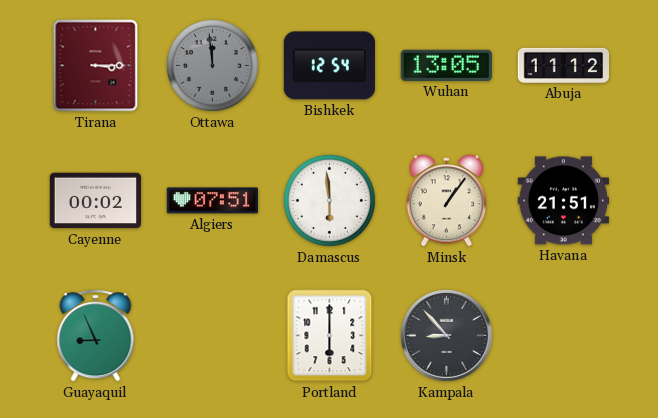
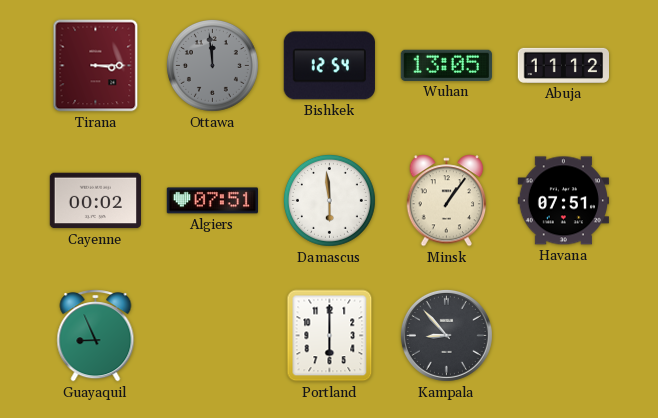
Havana: 21:51 -> 07:51 (563, 201)
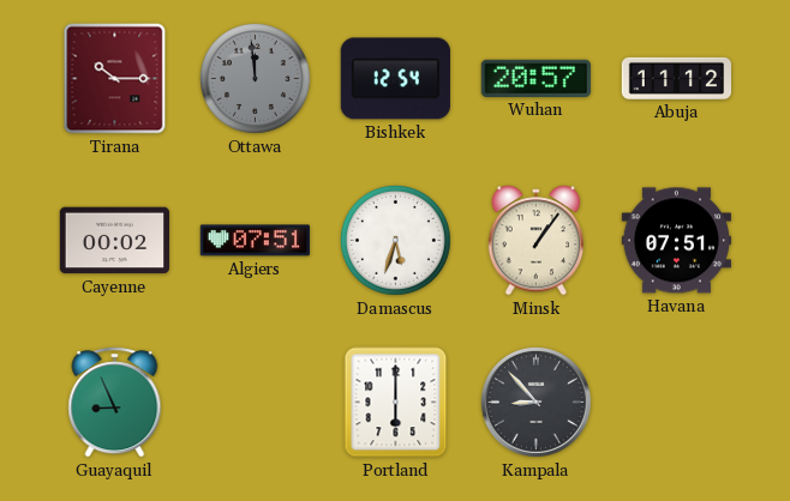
Tirana: 3:15 -> 10:15 (115, 79)
Wuhan: 13:05 -> 20:57 (535, 78)
Damascus: 5:59 -> 5:33 (395, 240)
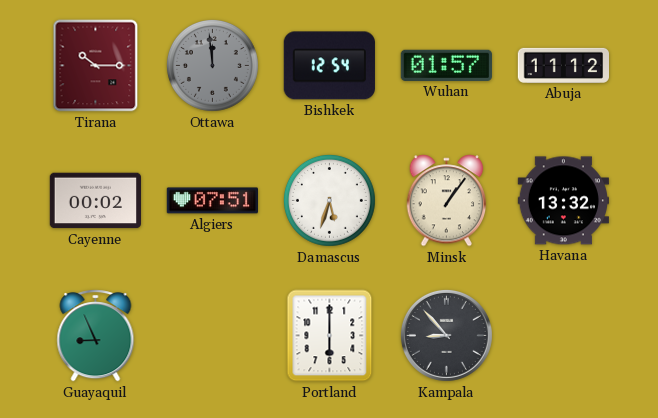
Wuhan: 20:57 -> 01:57 (446, 65)
Havana: 07:51 -> 13:32 (563, 201)
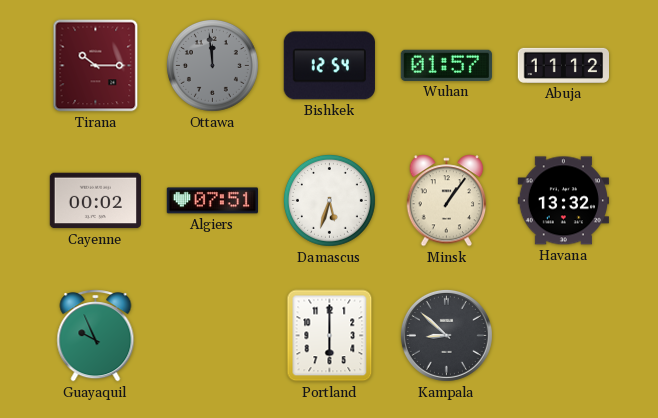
Guayaquil: 8:56 -> 9:56 (96, 336)
Kampala: 8:53 -> 8:52 (446, 335)
